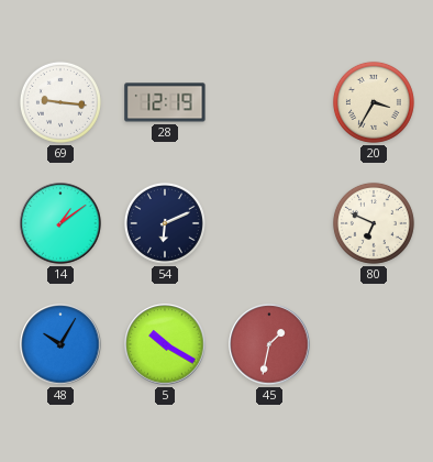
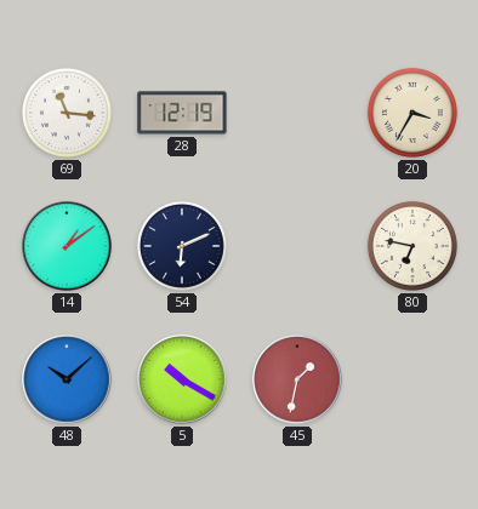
69: 9:16 -> 11:16 (67, 113)
80: 6:49 -> 6:47 (412, 246)
48: 10:05 -> 10:08 (67, 379)
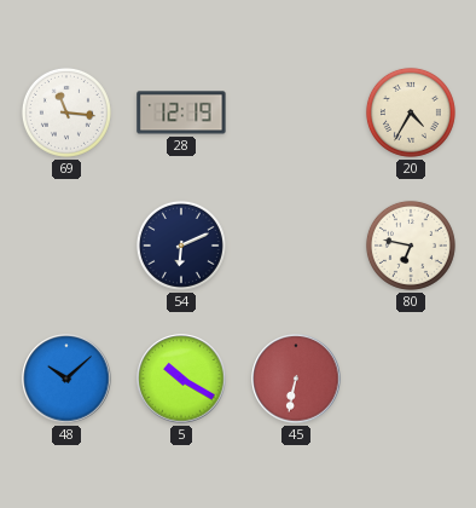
20: 3:35 -> 4:35 (411, 112)
14: 1:09 -> none (67, 246)
45: 1:32 -> 6:32 (296, 379)
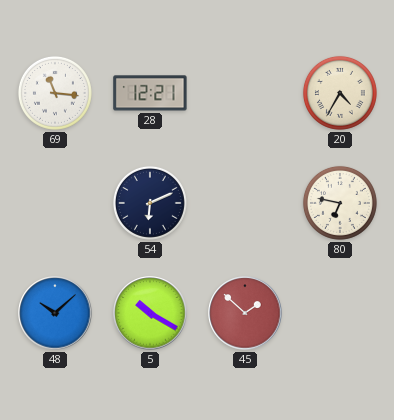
28: 12:19 -> 12:21 (150, 93)
45: 6:32 -> 1:52 (245, 313)
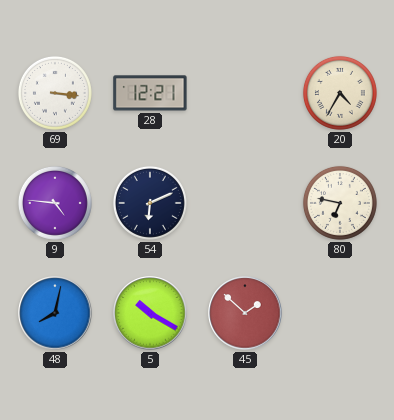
69: 11:16 -> 3:16 (55, 93)
9: none -> 4:46 (55, 203)
48: 10:08 -> 8:02 (55, 313)
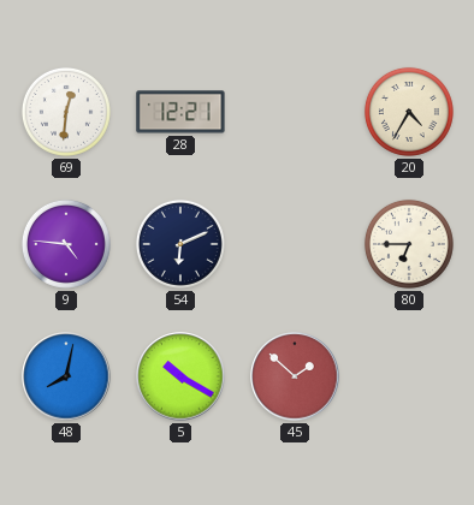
69: 3:16 -> 12:31 (66, 112)
80: 6:47 -> 6:45 (409, 244)
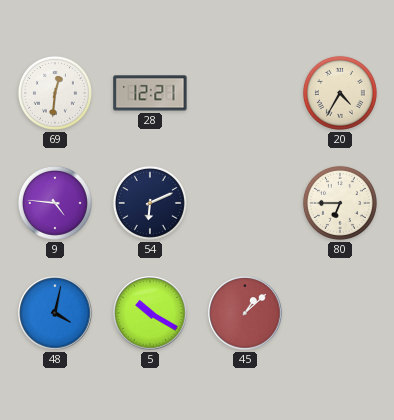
48: 8:02 -> 4:02 (55, 313)
45: 1:52 -> 1:08 (245, 313)
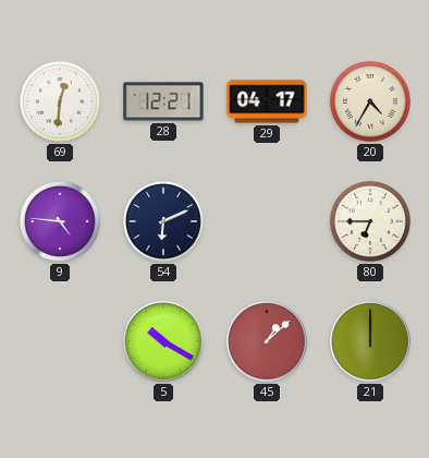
29: none -> 04:17 (267, 101)
48: 4:02 -> none (55, 313)
21: none -> 12:00 (370, 341)
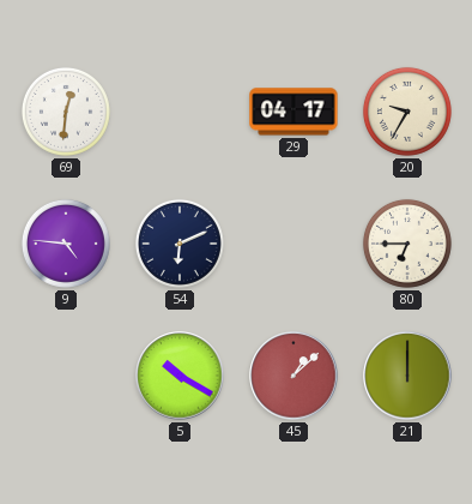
28: 12:21 -> none (163, 101)
20: 4:35 -> 9:35 (407, 112)
